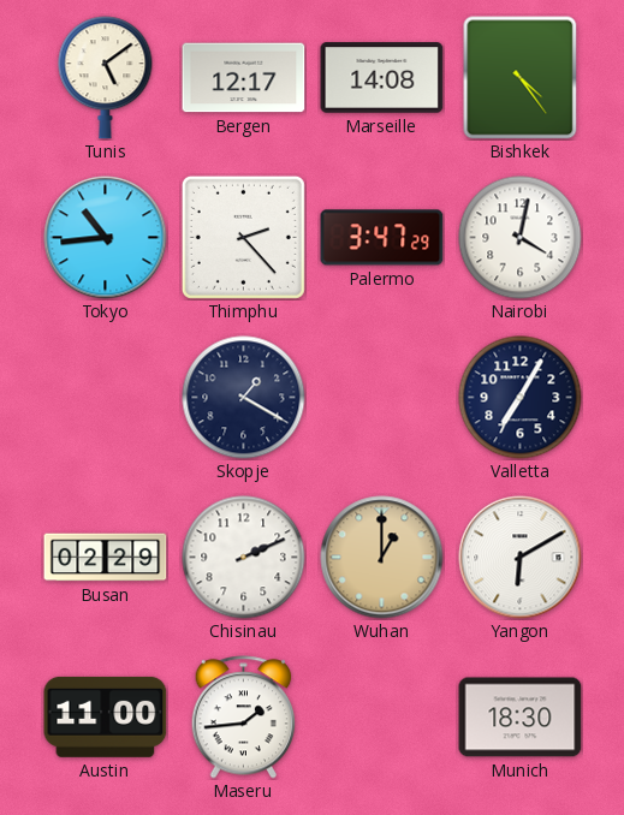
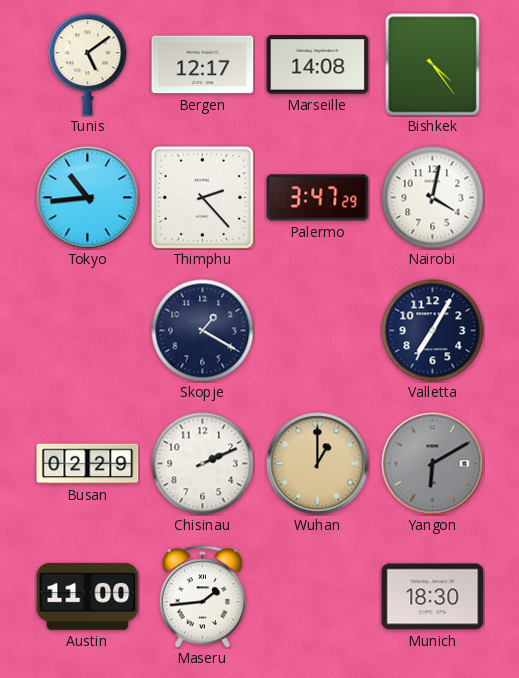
Yangon dial: white -> grey (433, 464)
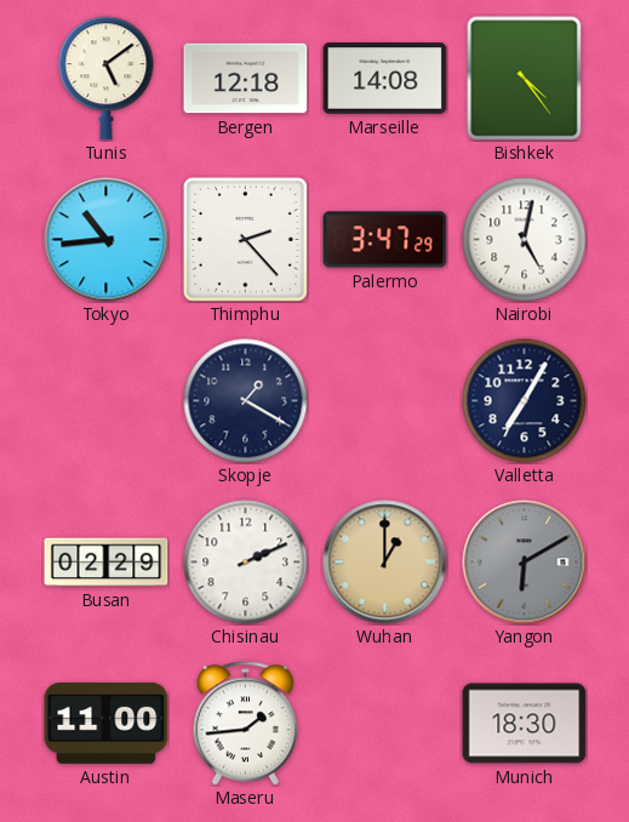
Bergen: 12:17 -> 12:18 (246, 79)
Nairobi: 4:02 -> 5:02 (525, 240)
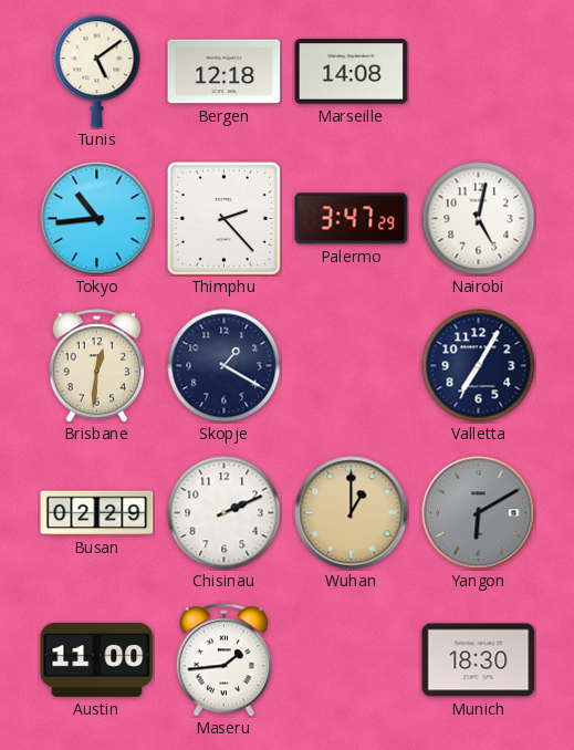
Bishkek: 4:24 -> none (525, 79)
Brisbane: none -> 12:31 (97, 366)
